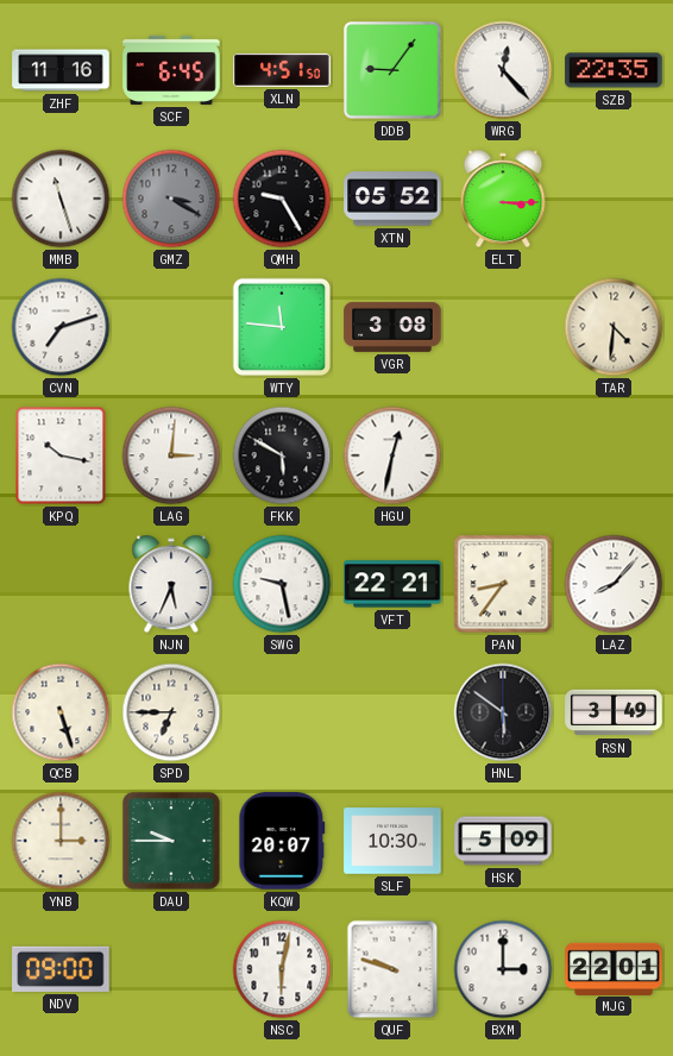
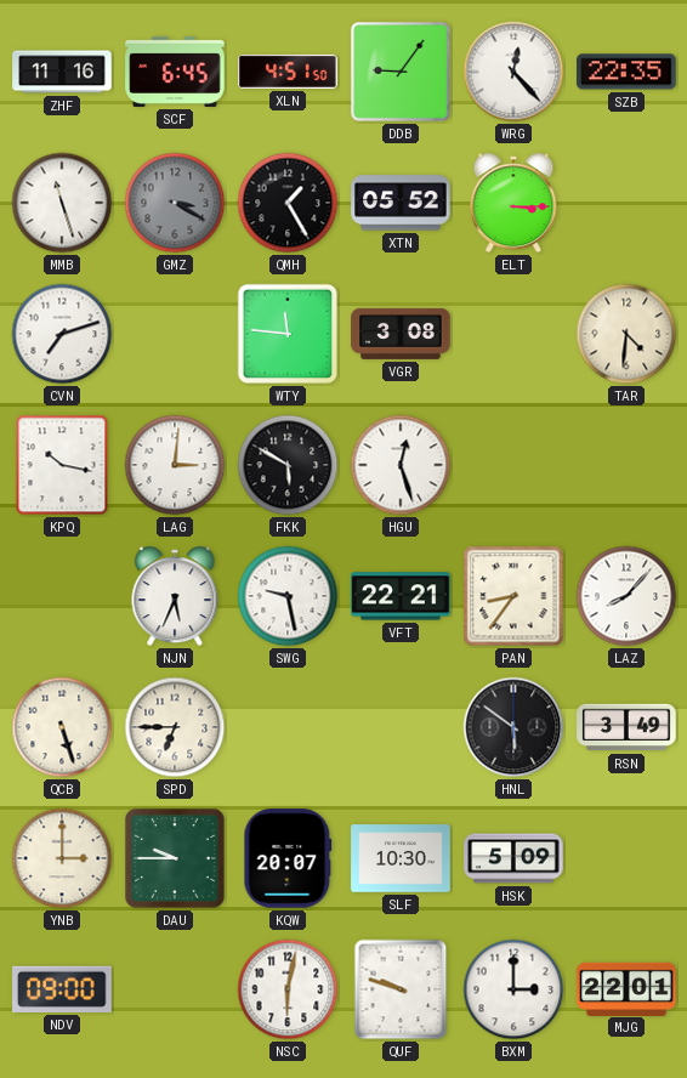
QMH: 9:25 -> 1:25 (288, 203)
HGU: 12:32 -> 12:27 (401, 465)
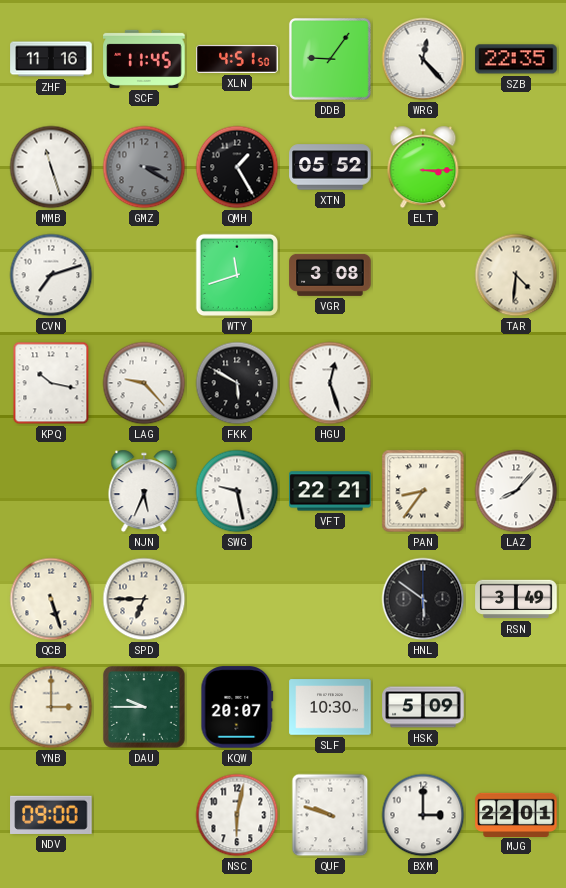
SCF: 6:45 -> 11:45 (144, 59)
WTY: 11:46 -> 11:42 (237, 275)
LAG: 3:01 -> 9:23 (144, 383)
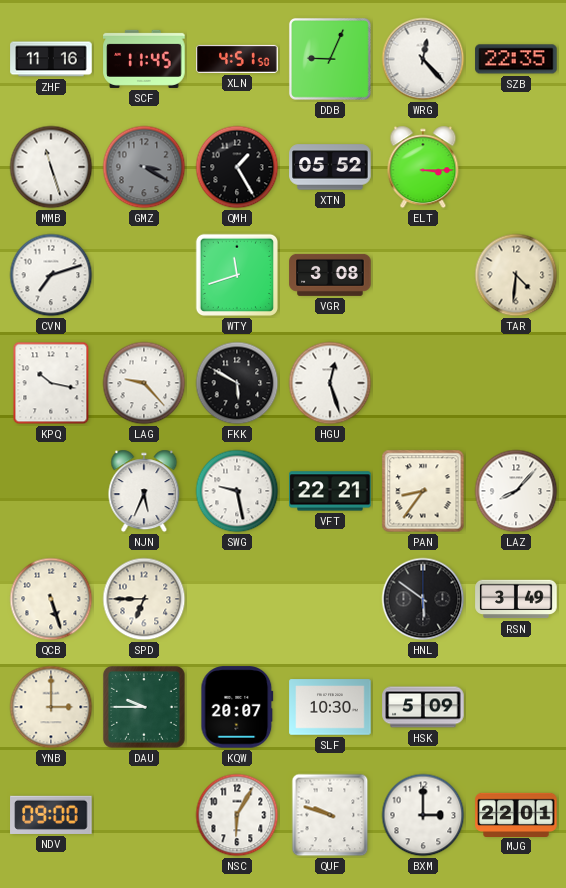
DDB: 9:06 -> 9:04 (330, 59)
NSC: 6:02 -> 6:05 (237, 815)
